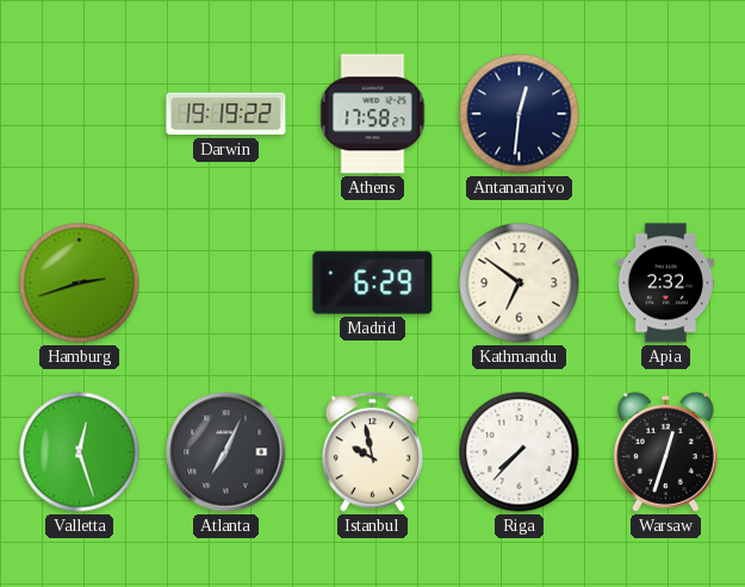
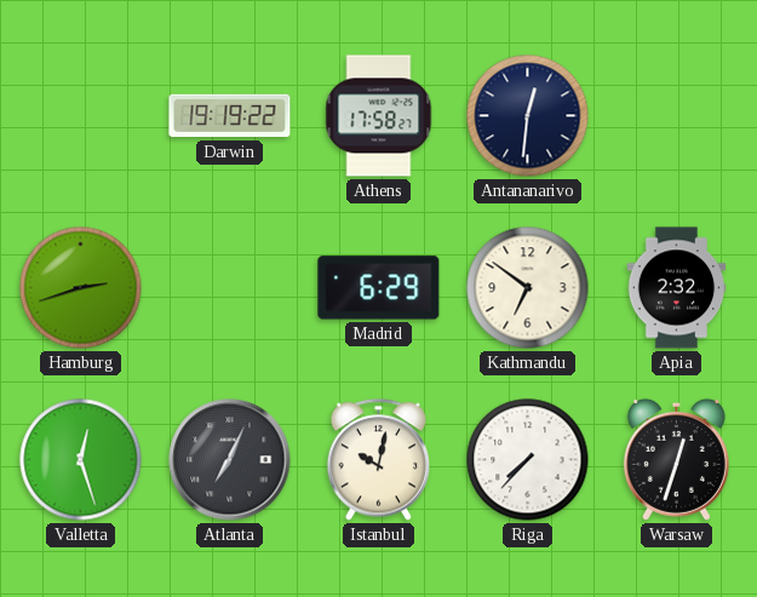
Istanbul: 9:58 -> 10:02 (378, 460)
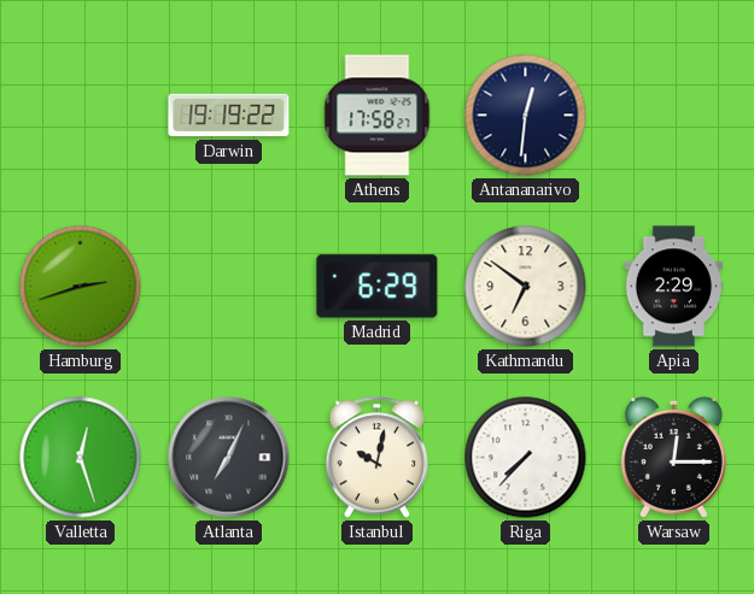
Apia: 2:32 -> 2:29 (674, 287)
Warsaw: 12:33 -> 12:15 (673, 457)
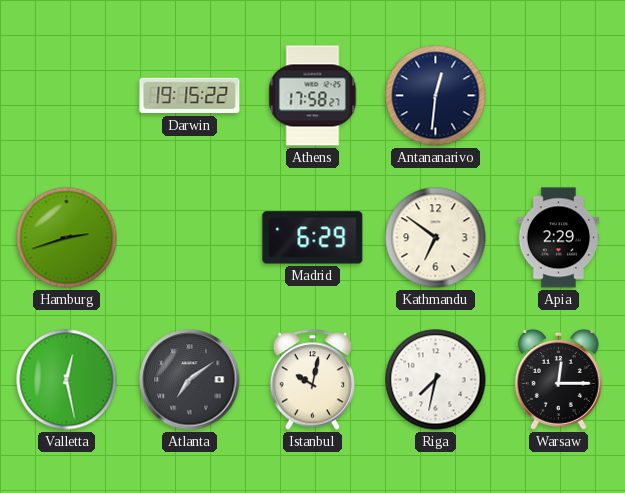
Darwin: 19:19 -> 19:15 (190, 96)
Valletta: 12:27 -> 12:28 (67, 380)
Atlanta: 7:04 -> 7:09 (190, 380)
Riga: 7:37 -> 7:32 (436, 380)
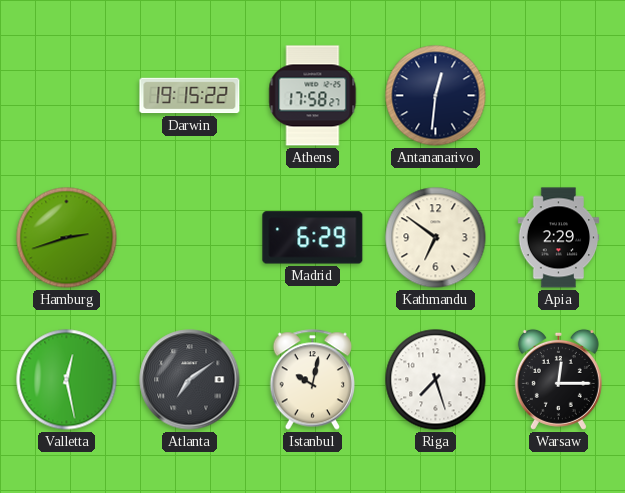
Riga: 7:32 -> 7:27 (436, 380)
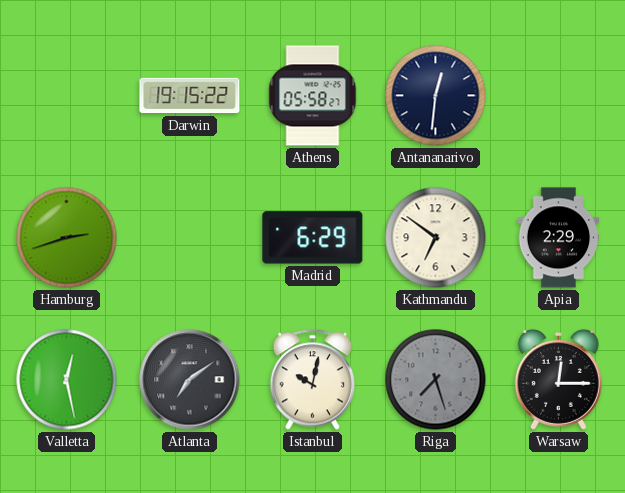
Athens: 17:58 -> 05:58 (313, 96)
Riga dial: white -> grey (436, 380)
